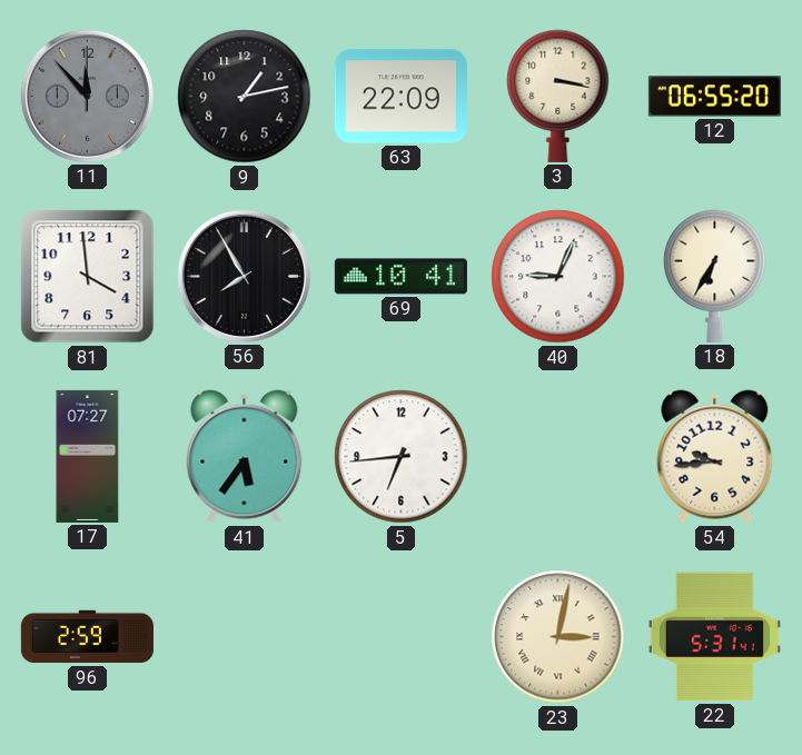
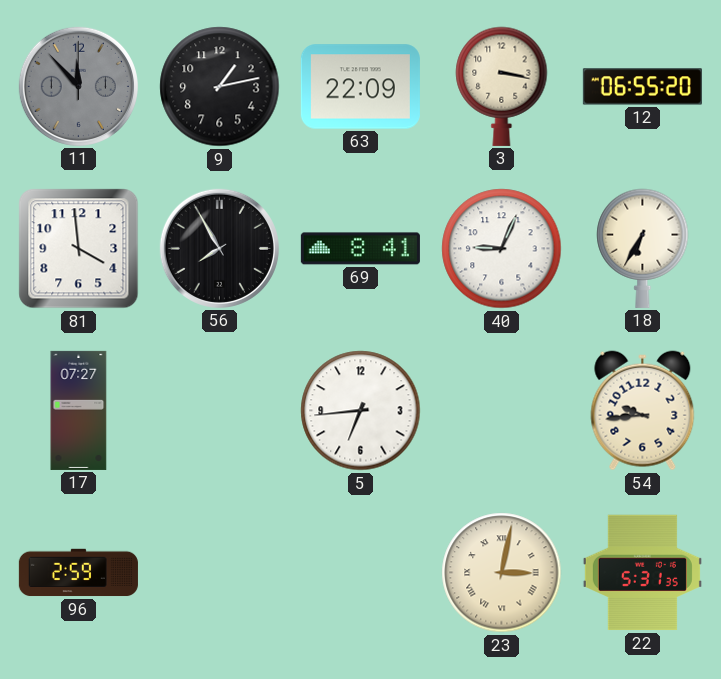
69: 10:41 -> 8:41 (360, 249)
41: 5:36 -> none (245, 457)
22: 5:31:41 -> 5:31:35 (642, 573)
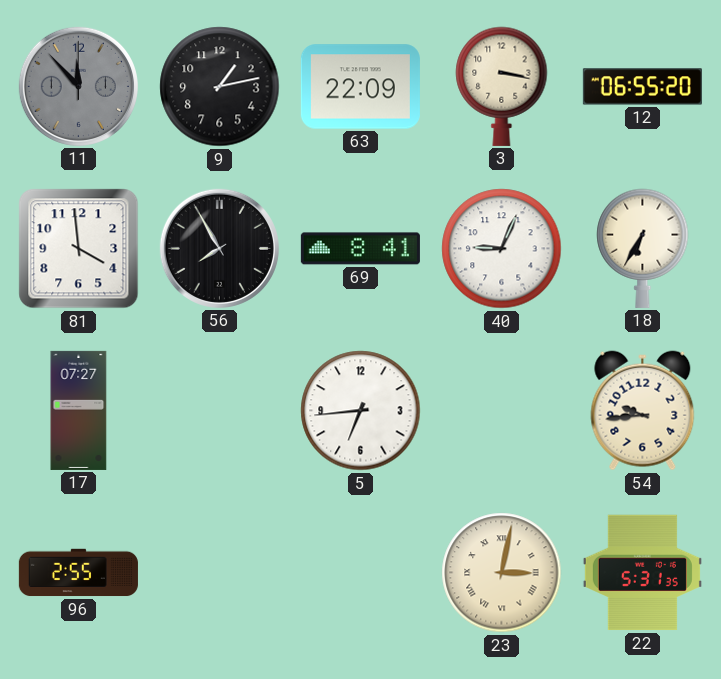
96: 2:59 -> 2:55 (78, 573)
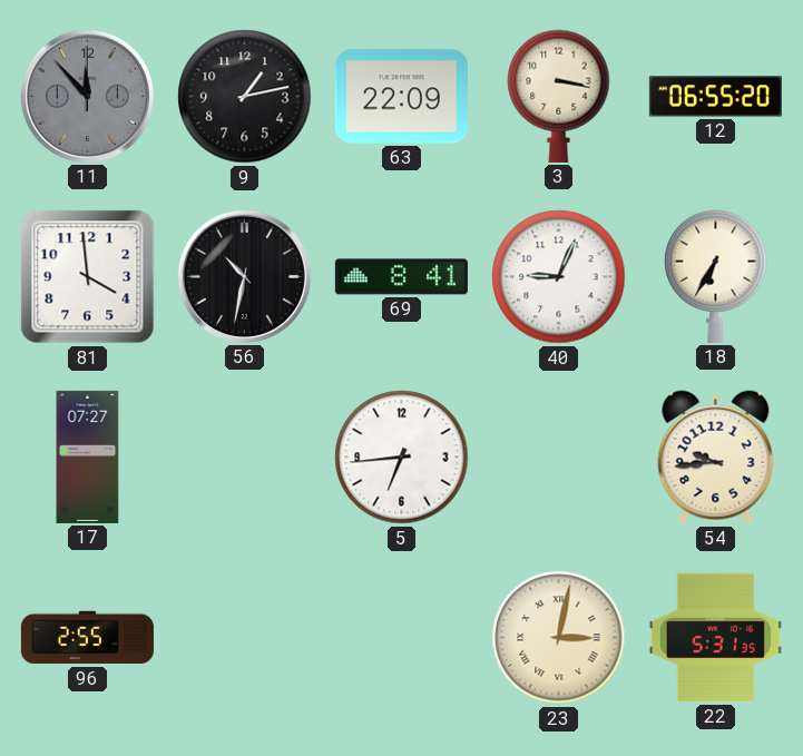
56: 7:55 -> 10:32 (244, 276)
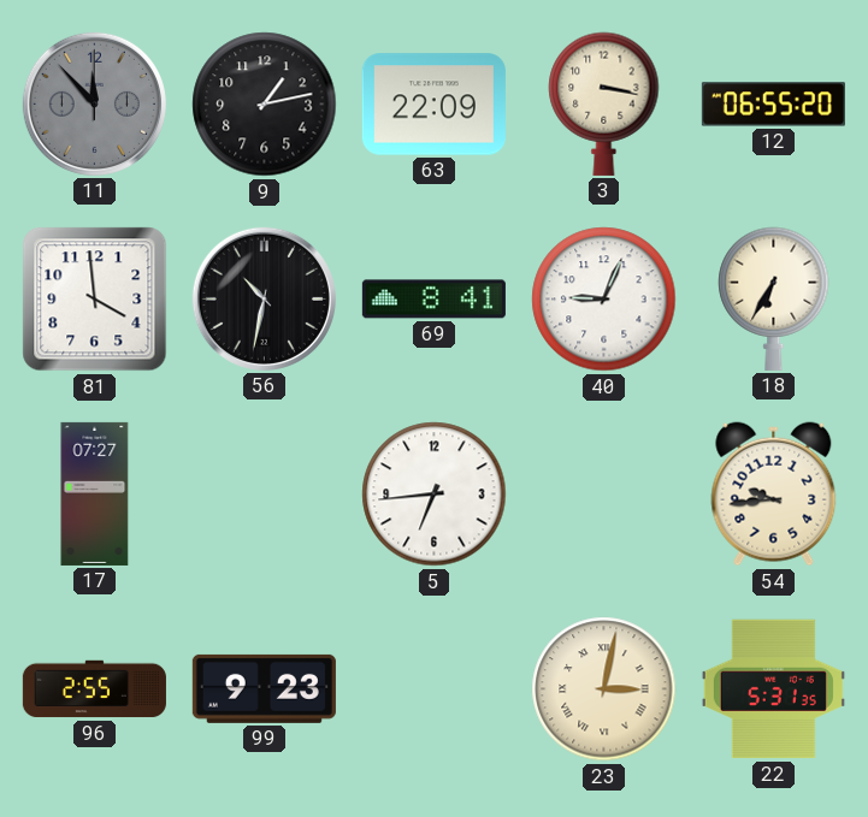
99: none -> 9:23 (264, 688)
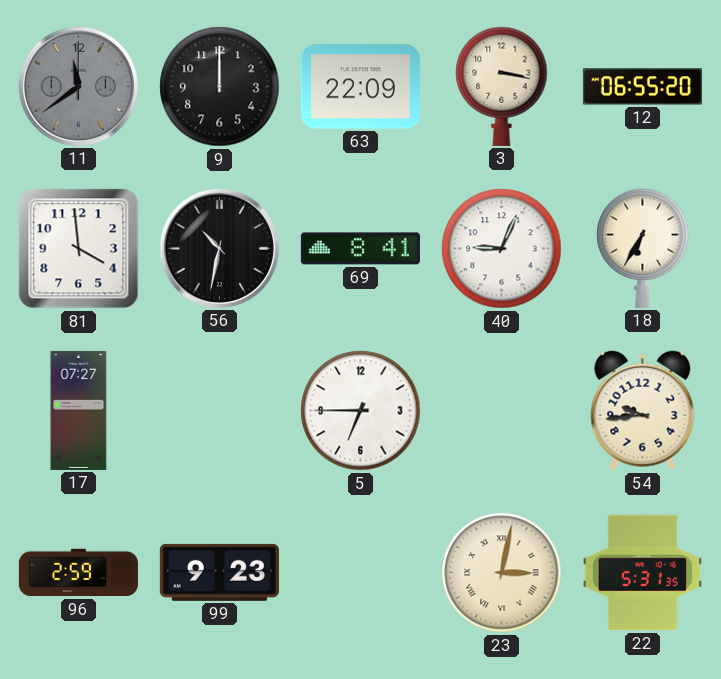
11: 11:53 -> 11:39 (78, 86)
9: 1:13 -> 12:00 (220, 87)
5: 6:44 -> 6:45 (361, 411)
96: 2:55 -> 2:59 (78, 573)
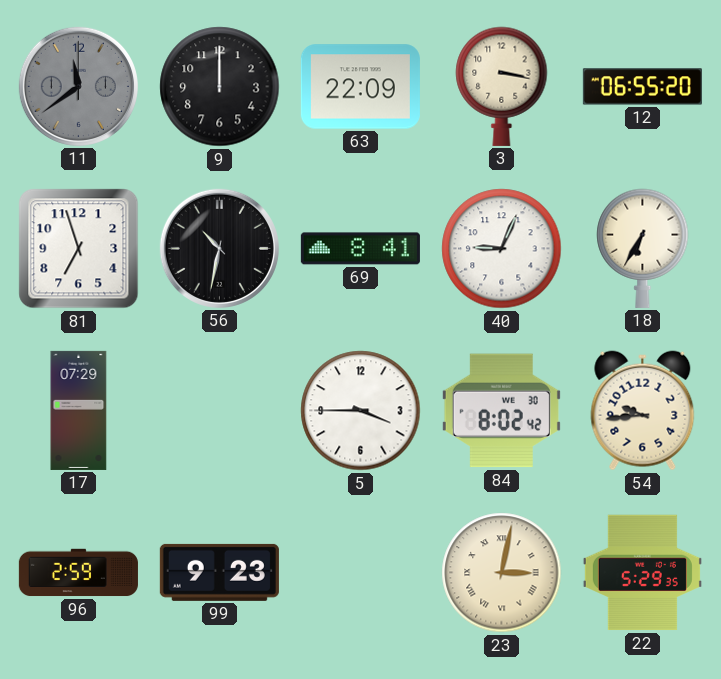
81: 3:59 -> 6:57 (79, 249)
17: 07:27 -> 07:29 (79, 410)
5: 6:45 -> 3:45 (361, 411)
84: none -> 8:02 (501, 411)
22: 5:31 -> 5:29 (642, 573)
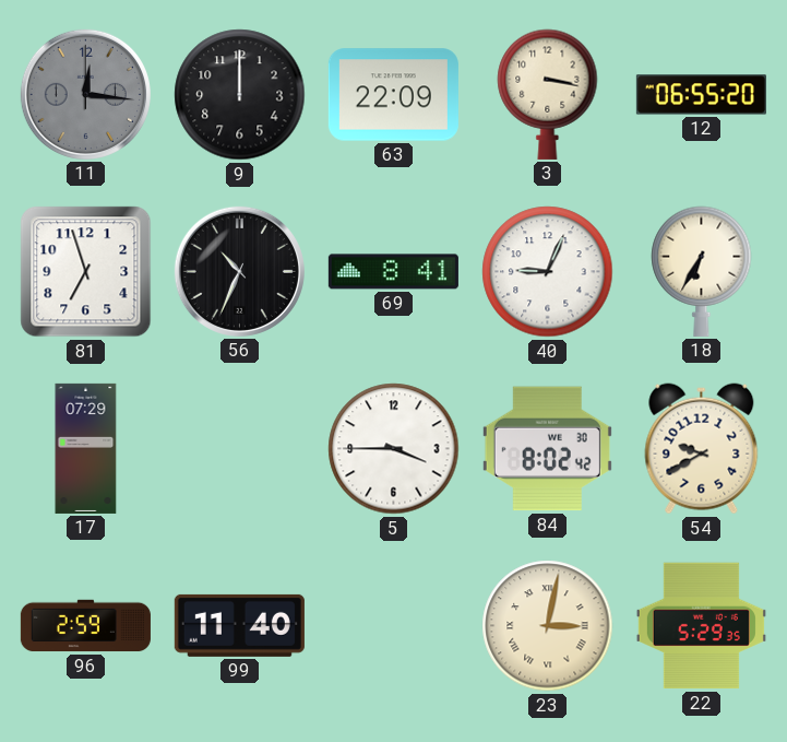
11: 11:39 -> 12:16 (85, 94)
56: 10:32 -> 10:34 (239, 271)
54: 9:44 -> 9:40 (702, 449)
99: 9:23 -> 11:40 (239, 625)
